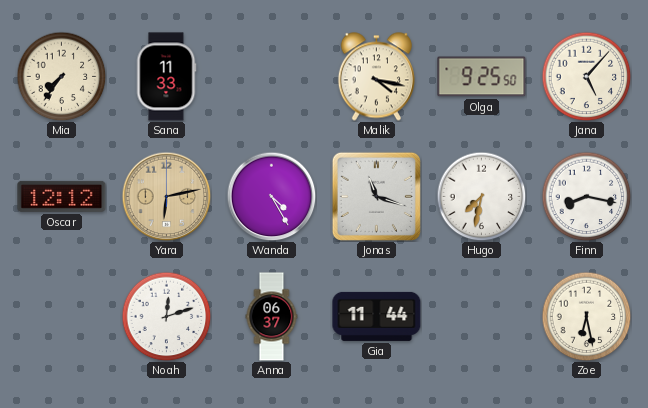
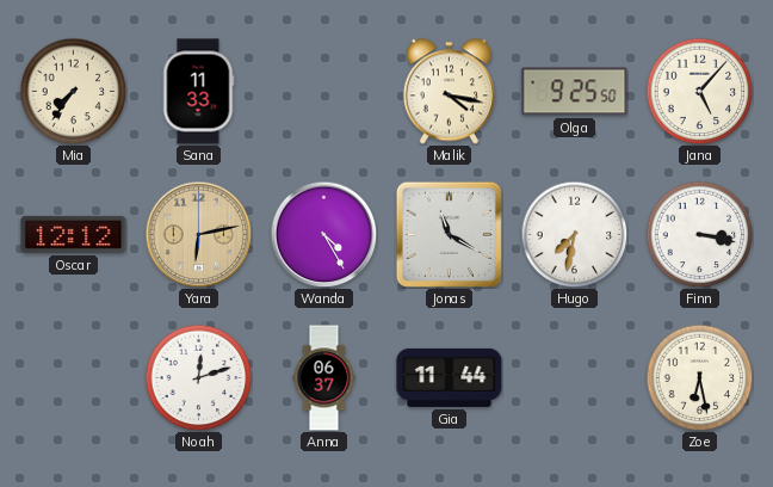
Jonas: 11:18 -> 11:20 (449, 234)
Finn: 8:17 -> 3:17 (699, 234)
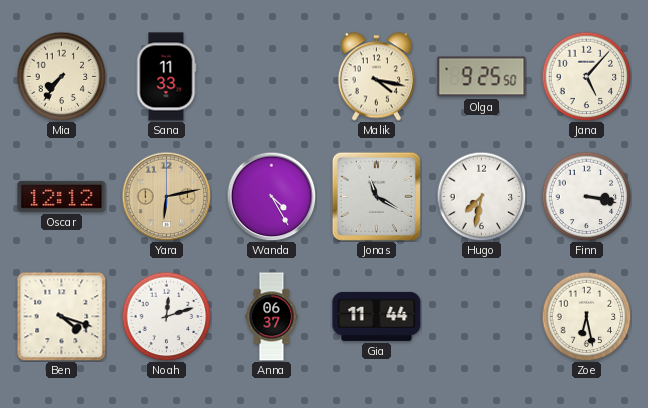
Ben: none -> 4:18 (61, 316)
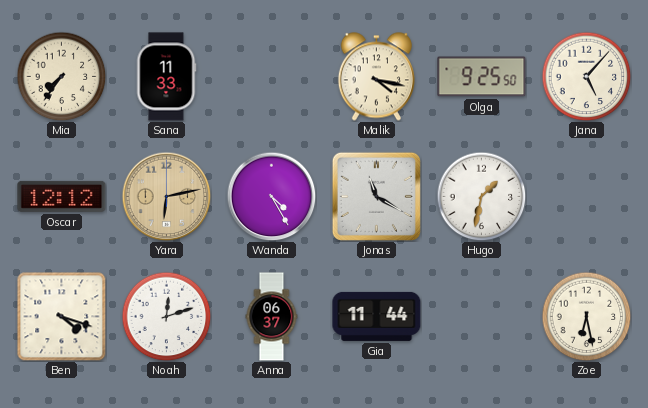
Hugo: 7:32 -> 1:32 (481, 196)
Finn: 3:17 -> none (586, 196)
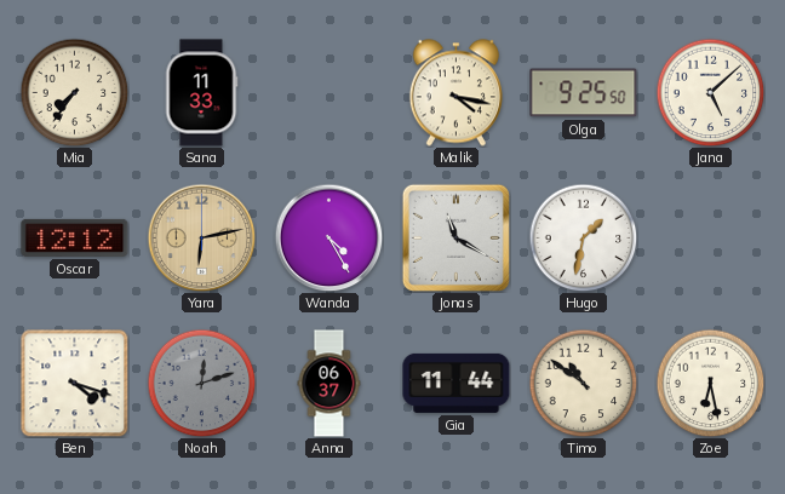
Jana: 5:07 -> 5:08 (710, 92)
Noah dial: white -> grey (201, 383)
Timo: none -> 10:51 (583, 383)
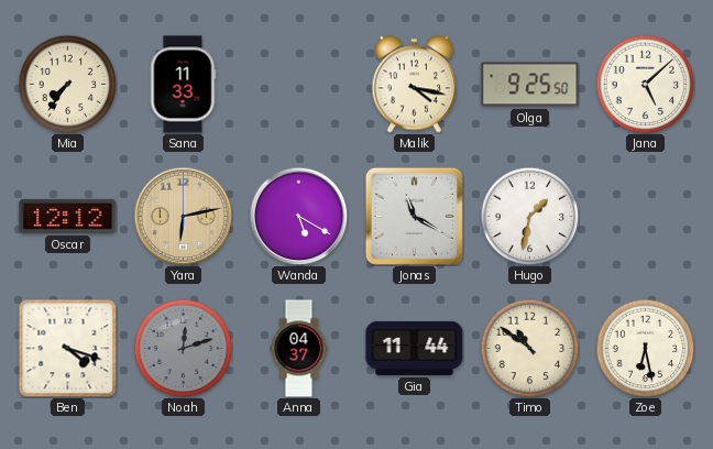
Wanda: 4:25 -> 5:20 (298, 216)
Anna: 06:37 -> 04:37 (299, 349)
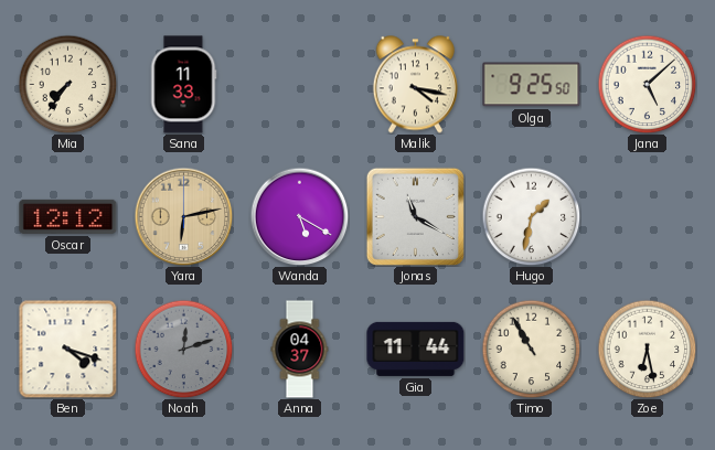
Timo: 10:51 -> 10:55 (531, 349)
